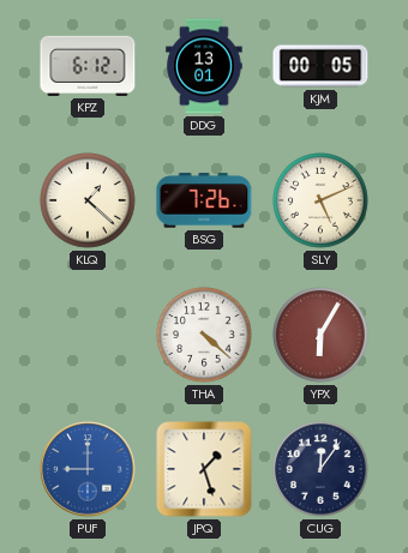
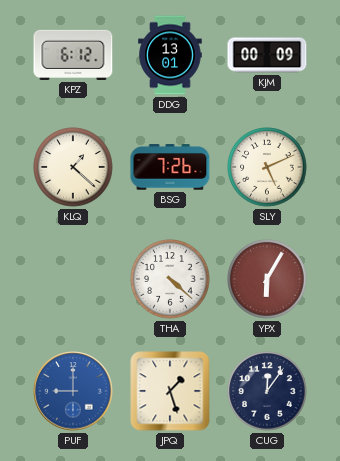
KJM: 00:05 -> 00:09 (267, 55)
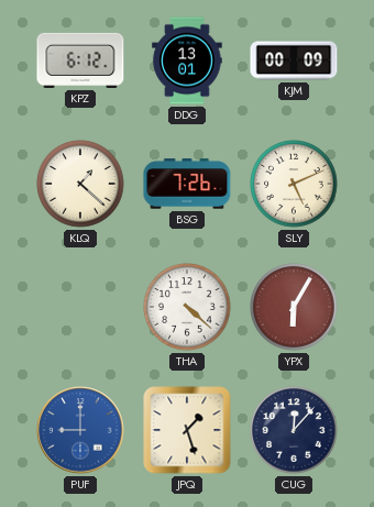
CUG: 12:06 -> 12:07 (294, 430)
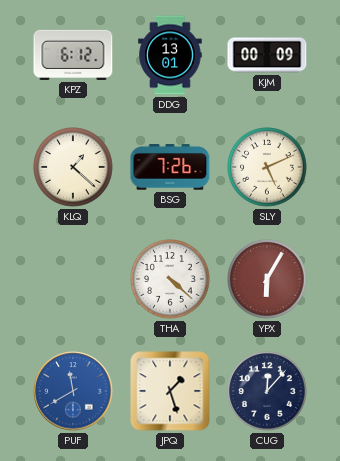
PUF: 9:00 -> 11:40 (73, 391)
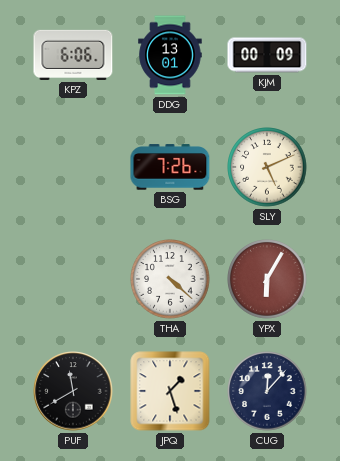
KPZ: 6:12 -> 6:06 (73, 55)
KLQ: 1:22 -> none (73, 167)
PUF dial: blue -> black (73, 391)
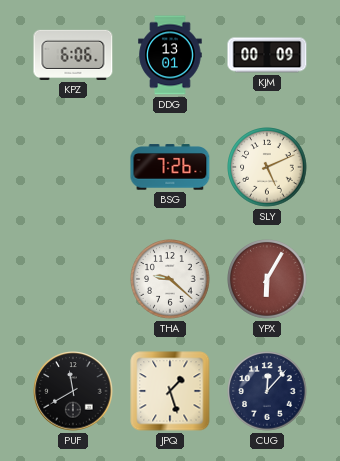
THA: 4:22 -> 9:22 (170, 279)
